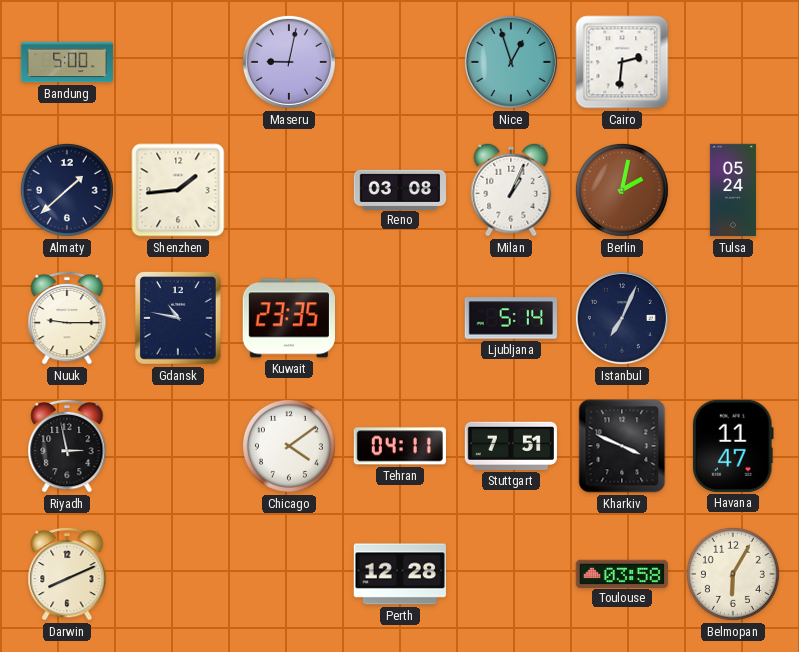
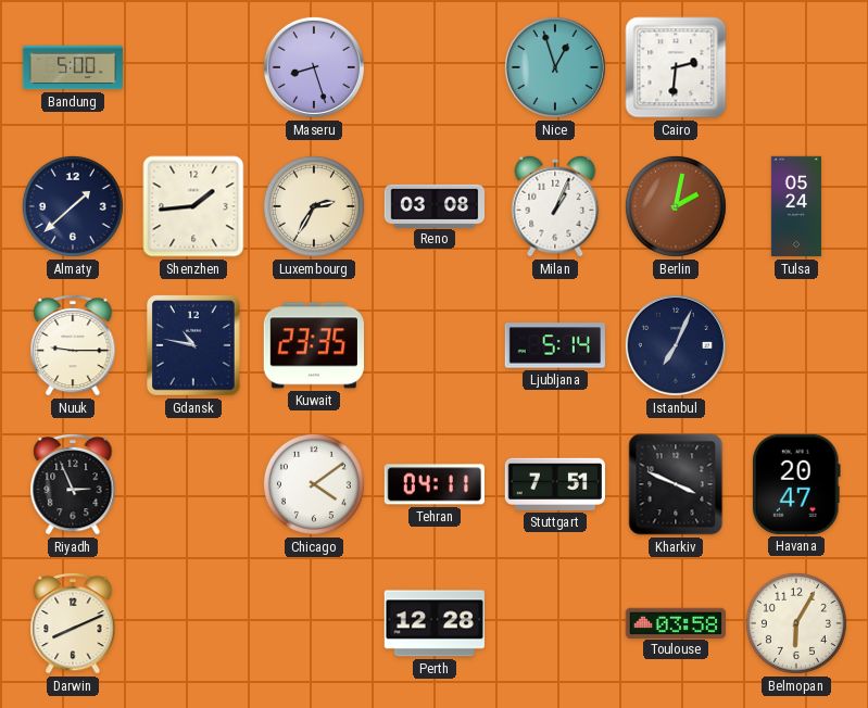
Maseru: 9:02 -> 8:27 (314, 67)
Luxembourg: none -> 2:35 (314, 206)
Riyadh: 2:58 -> 2:56 (73, 484)
Havana: 11:47 -> 20:47 (796, 484)
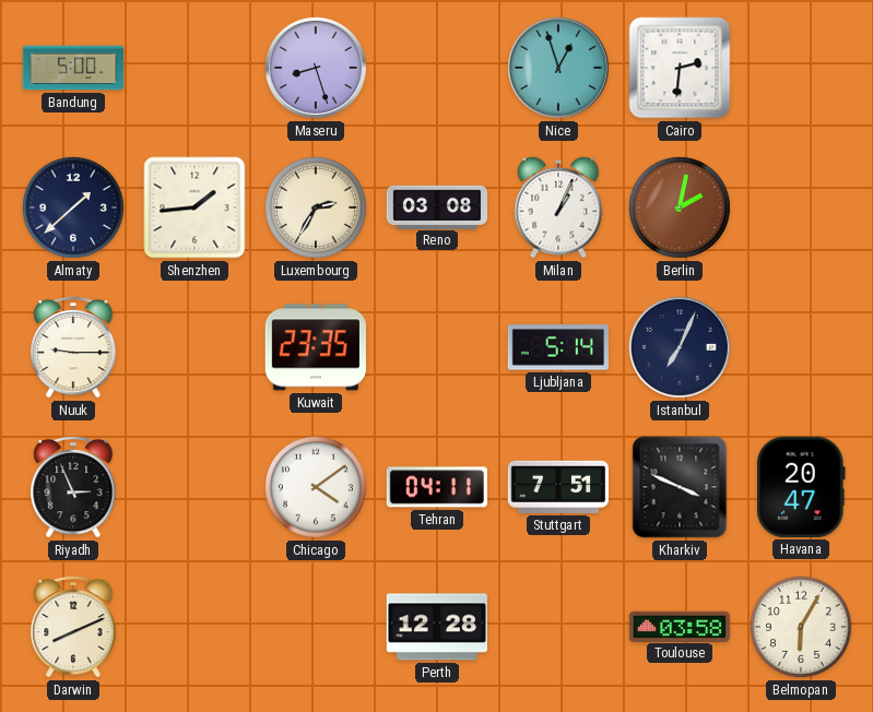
Tulsa: 05:24 -> none (796, 206)
Gdansk: 10:47 -> none (194, 346)
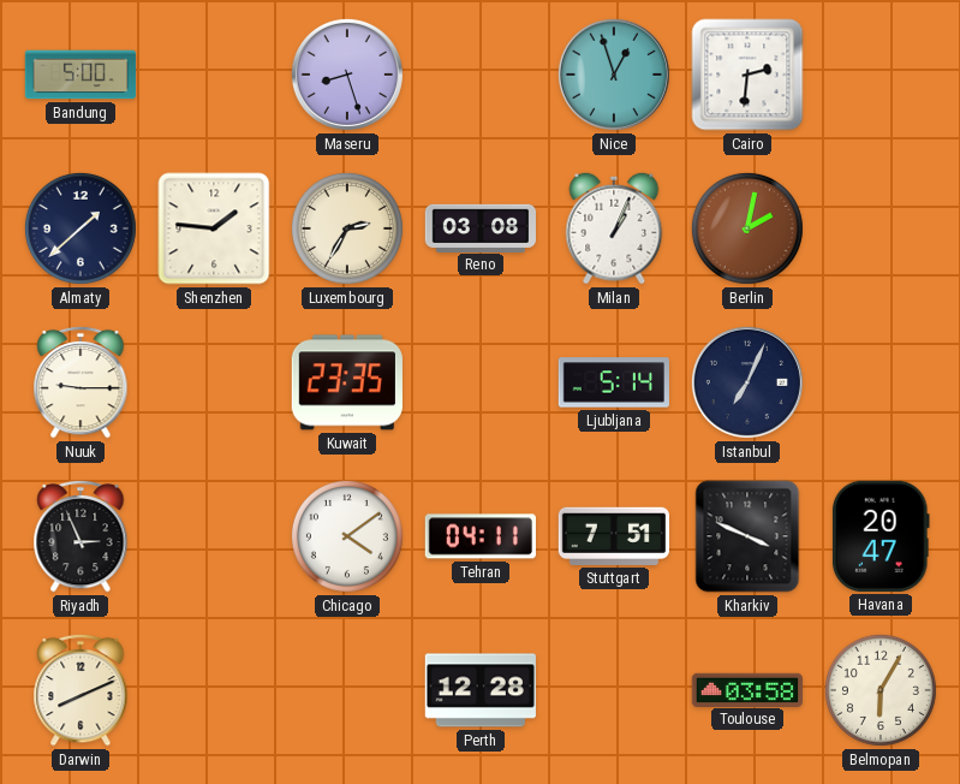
Shenzhen: 1:44 -> 1:46 (214, 228)
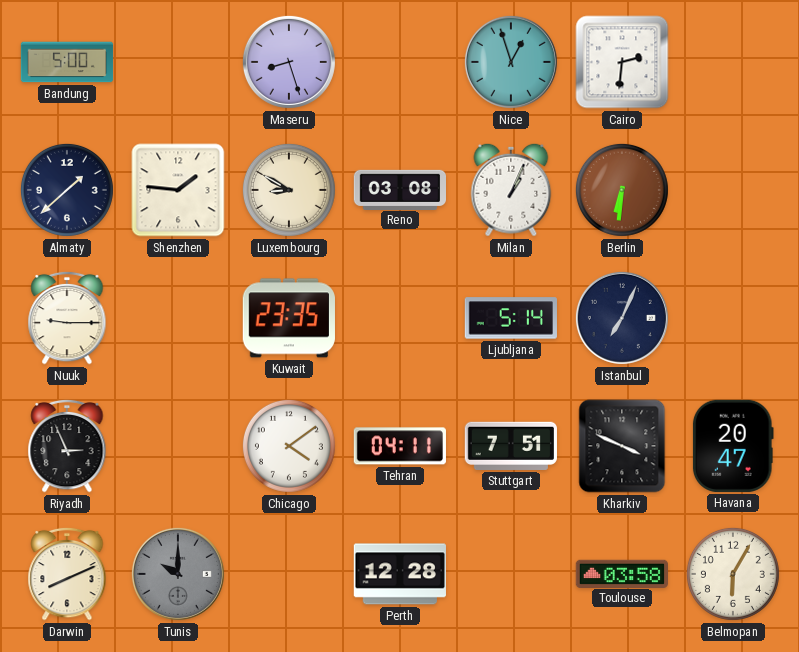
Luxembourg: 2:35 -> 8:50 (289, 190)
Berlin: 2:02 -> 6:31 (622, 190)
Tunis: none -> 10:00 (178, 574)
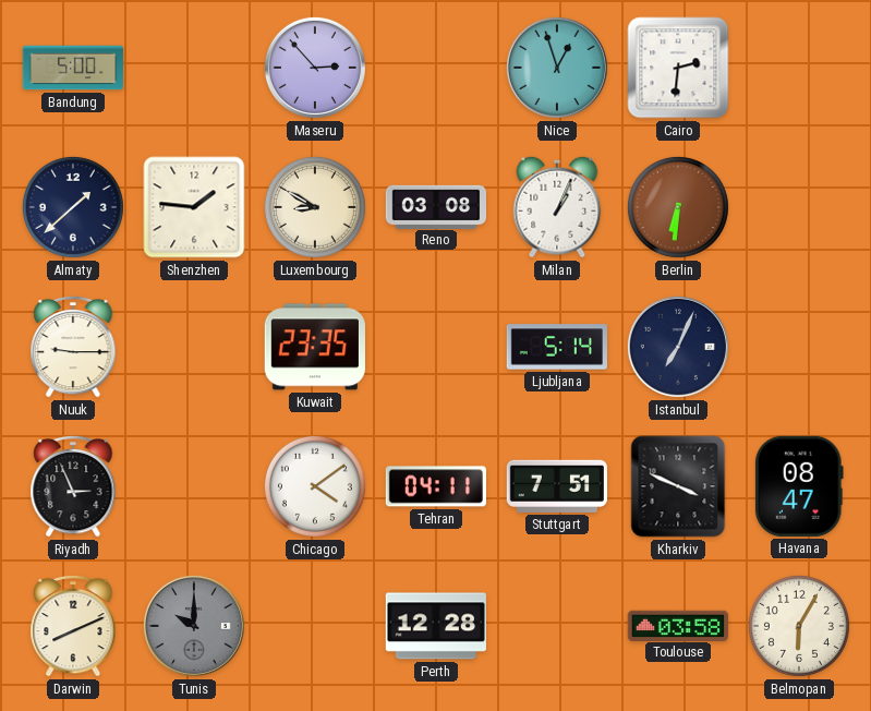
Maseru: 8:27 -> 2:53 (315, 68)
Havana: 20:47 -> 08:47 (799, 486)
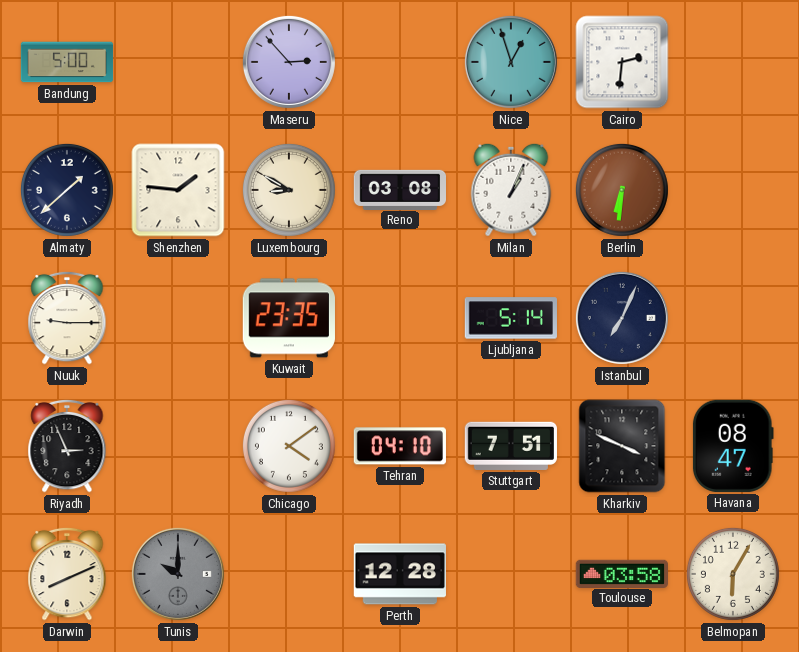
Tehran: 04:11 -> 04:10 (400, 446)
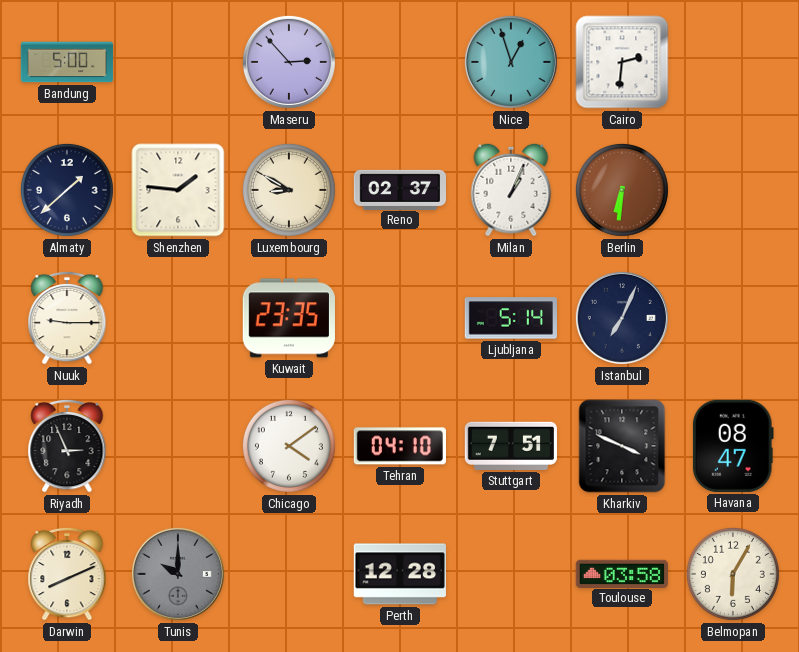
Reno: 03:08 -> 02:37 (399, 189)
